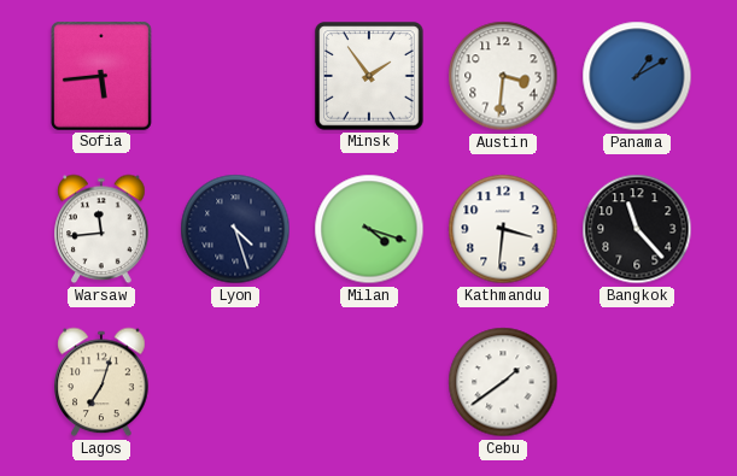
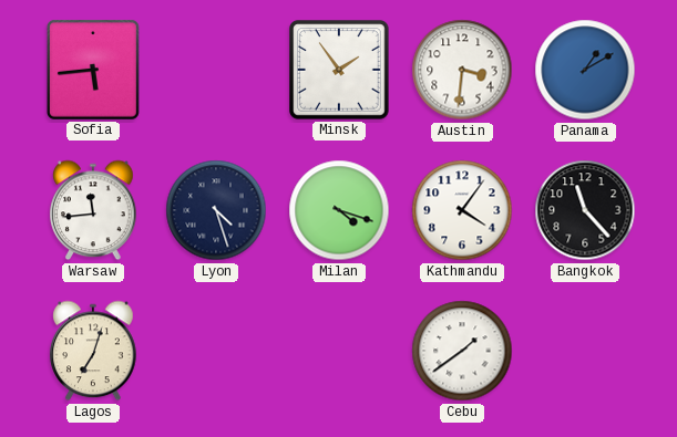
Kathmandu: 3:31 -> 4:06 (462, 210)
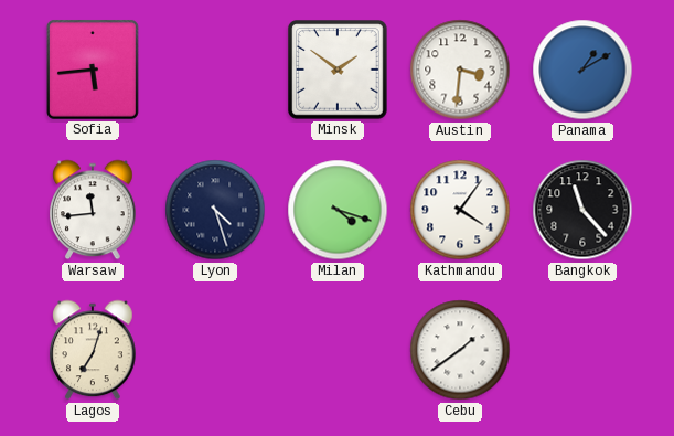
Minsk: 1:54 -> 1:51 (339, 71)
